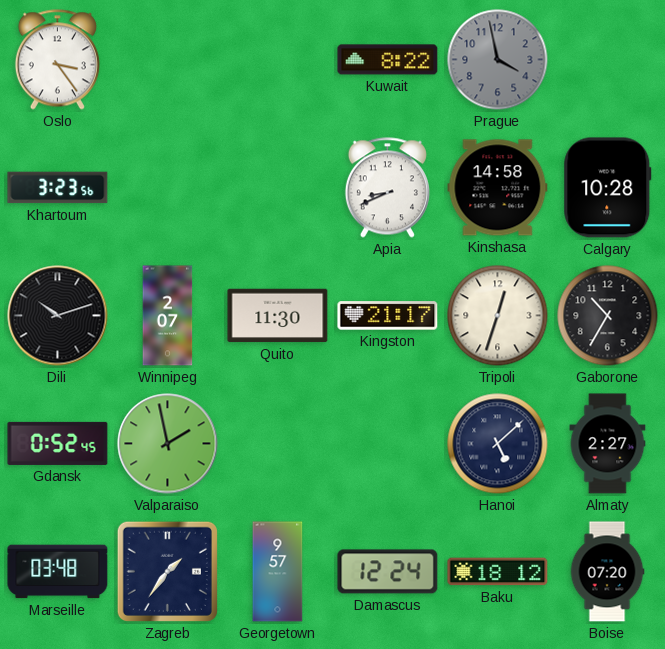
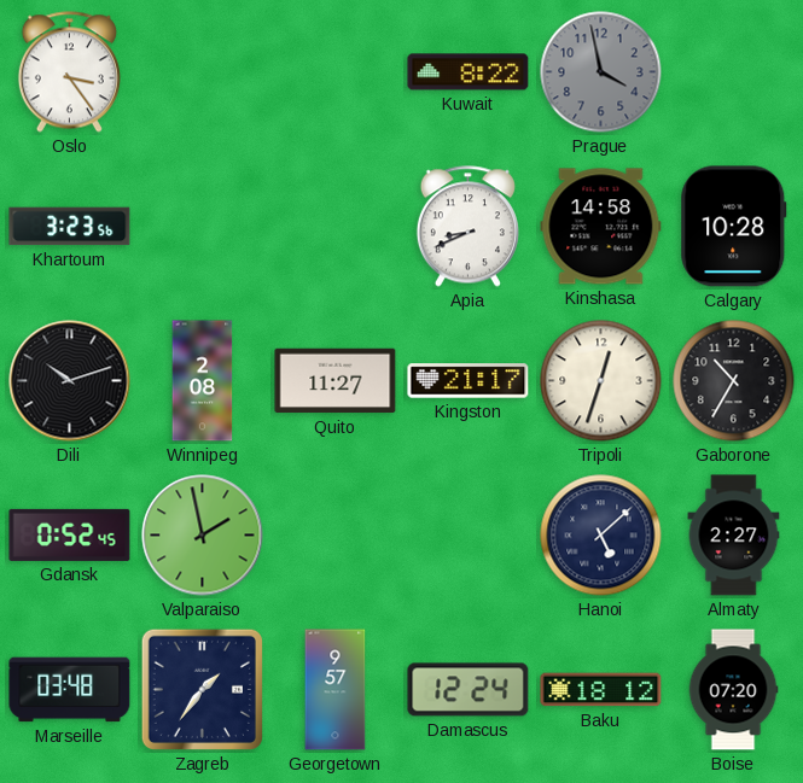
Winnipeg: 2:07 -> 2:08 (203, 381)
Quito: 11:30 -> 11:27 (336, 381)
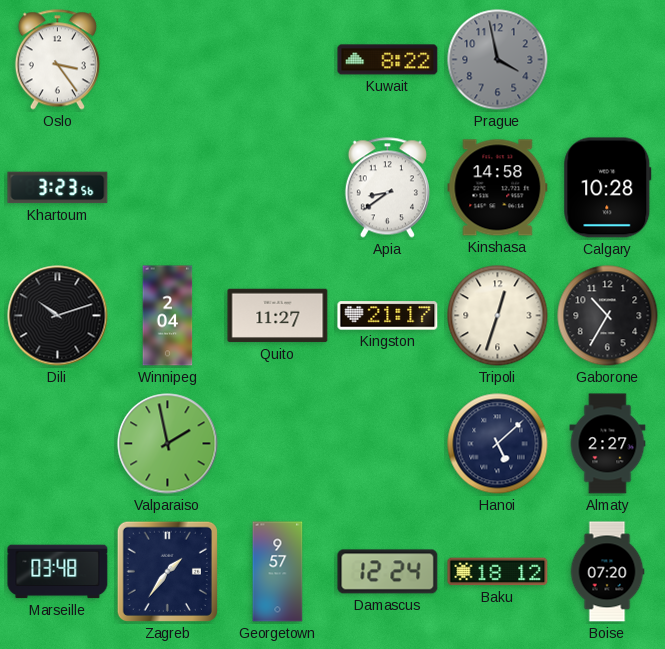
Apia: 8:41 -> 8:39 (387, 188)
Winnipeg: 2:08 -> 2:04 (168, 316)
Gdansk: 0:52 -> none (70, 534)
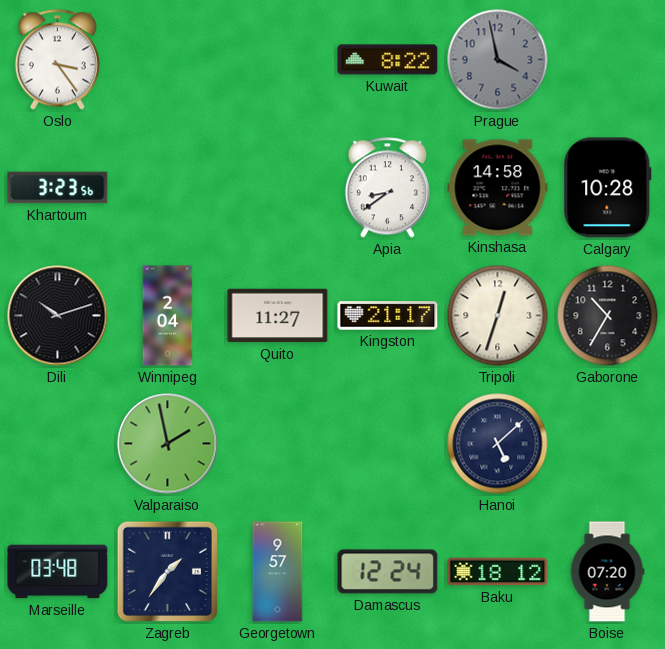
Almaty: 2:27 -> none (608, 444)
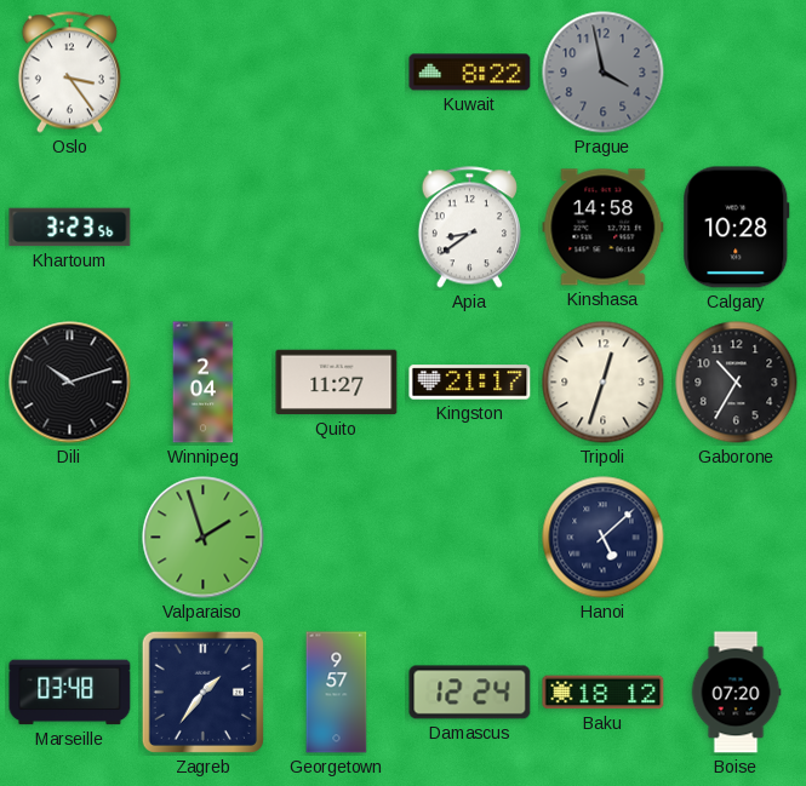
Valparaiso: 1:58 -> 1:57 (204, 538)
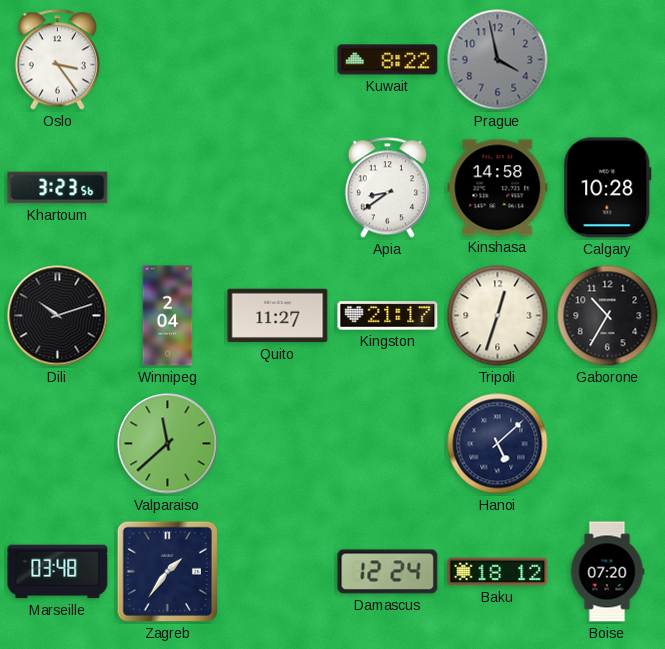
Valparaiso: 1:57 -> 11:38 (168, 444)
Georgetown: 9:57 -> none (337, 693)
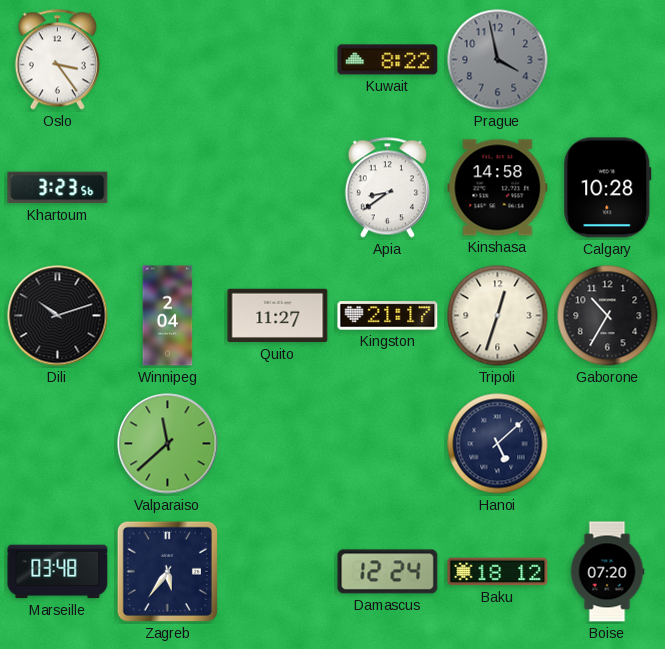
Zagreb: 1:36 -> 5:36 (167, 571)
